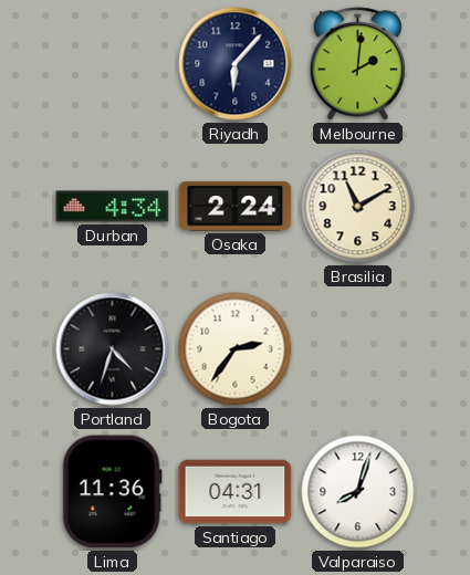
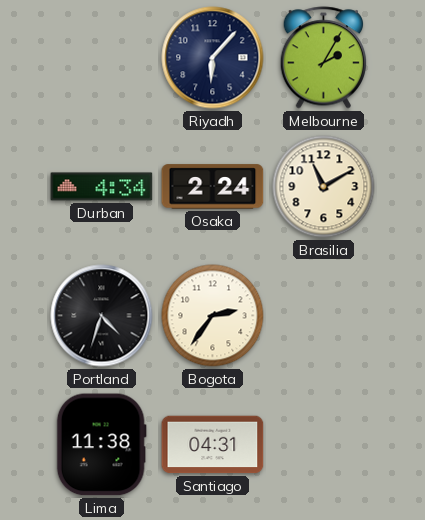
Melbourne: 2:01 -> 2:05 (323, 58)
Lima: 11:36 -> 11:38 (101, 445)
Valparaiso: 8:03 -> none (358, 492)
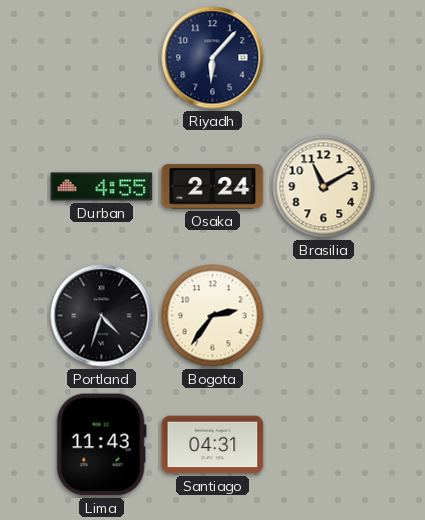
Melbourne: 2:05 -> none (323, 58)
Durban: 4:34 -> 4:55 (102, 187)
Lima: 11:38 -> 11:43 (101, 445)
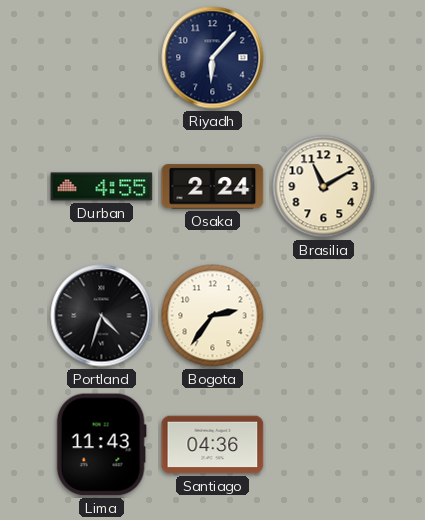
Santiago: 04:31 -> 04:36 (213, 445)
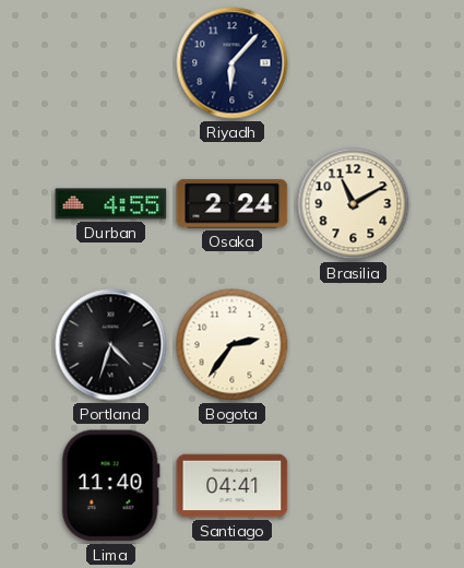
Lima: 11:43 -> 11:40 (110, 486)
Santiago: 04:36 -> 04:41 (233, 486)
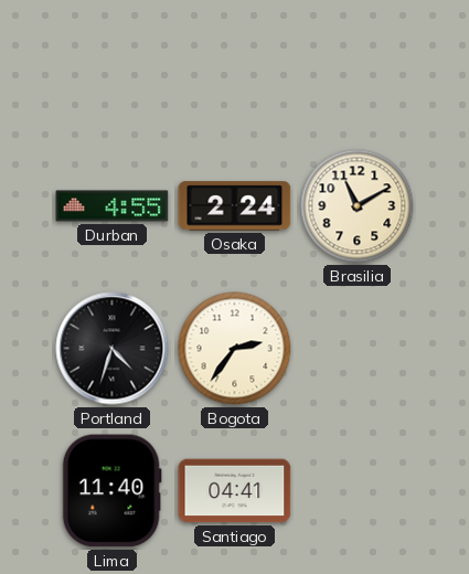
Riyadh: 6:07 -> none (233, 63)
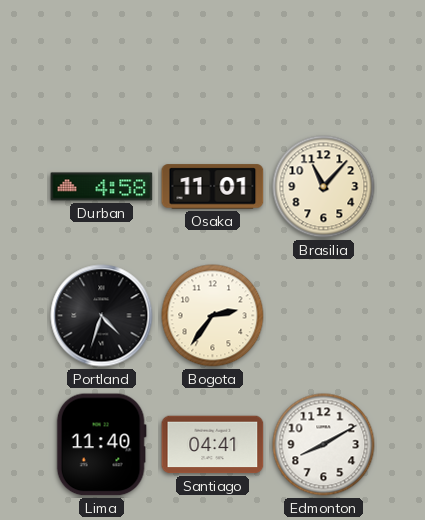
Durban: 4:55 -> 4:58 (102, 187)
Osaka: 2:24 -> 11:01 (213, 187)
Brasilia: 11:10 -> 11:07 (324, 187)
Edmonton: none -> 8:10 (324, 445)
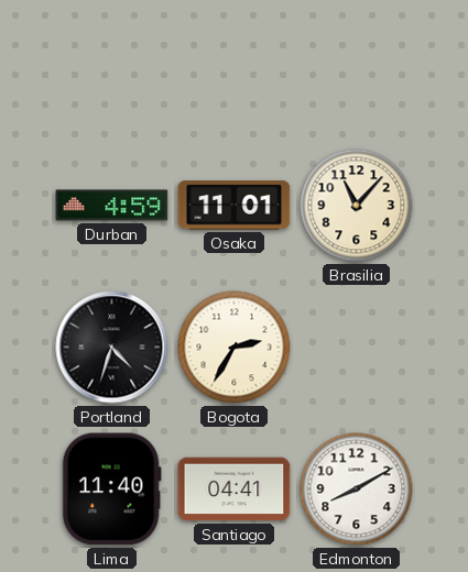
Durban: 4:58 -> 4:59 (112, 206)
Bogota: 2:36 -> 2:35 (235, 348)
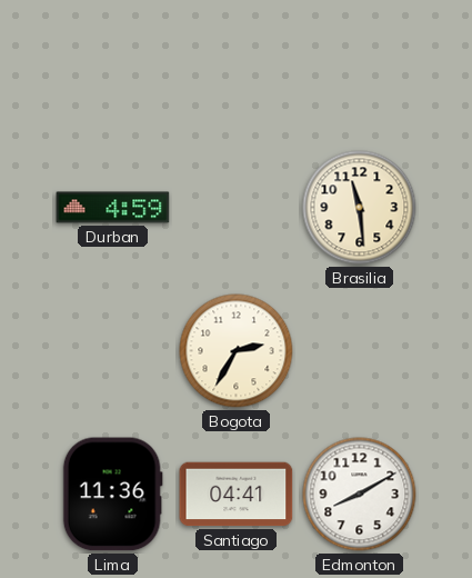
Osaka: 11:01 -> none (235, 206)
Brasilia: 11:07 -> 11:29 (360, 208)
Portland: 4:33 -> none (112, 348)
Lima: 11:40 -> 11:36 (112, 495)
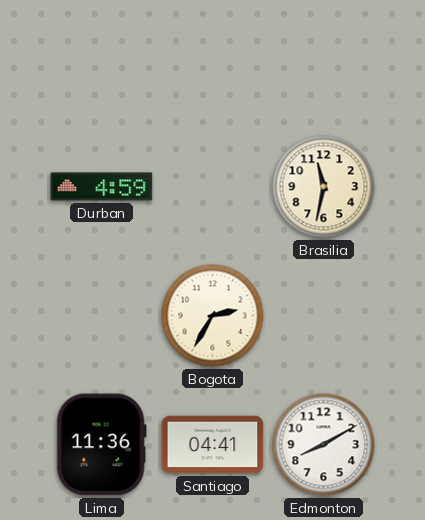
Brasilia: 11:29 -> 11:32 (324, 187)
